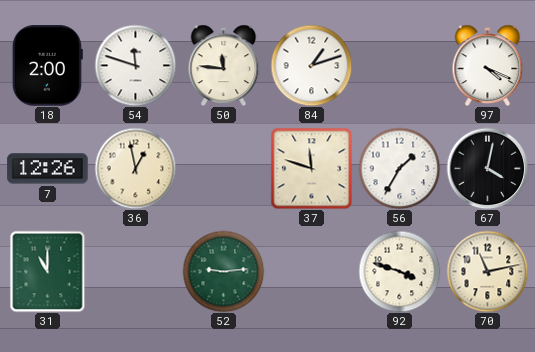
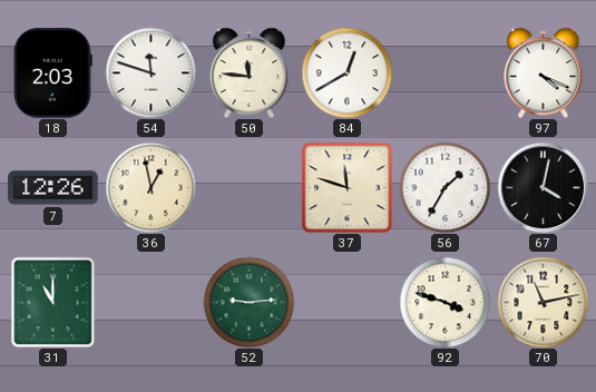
18: 2:00 -> 2:03 (52, 73)
84: 1:12 -> 12:40 (346, 72)
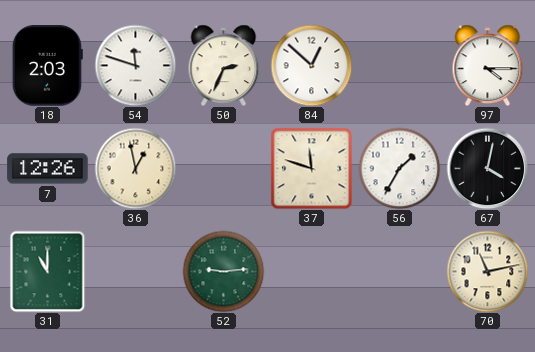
50: 11:46 -> 2:34 (224, 65)
84: 12:40 -> 12:52 (311, 65)
97: 4:19 -> 4:15 (488, 65)
92: 3:48 -> none (444, 302)
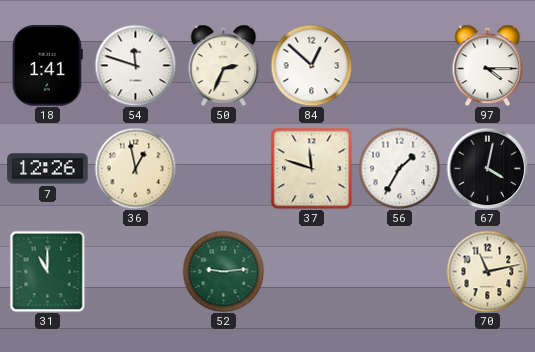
18: 2:03 -> 1:41 (47, 66)
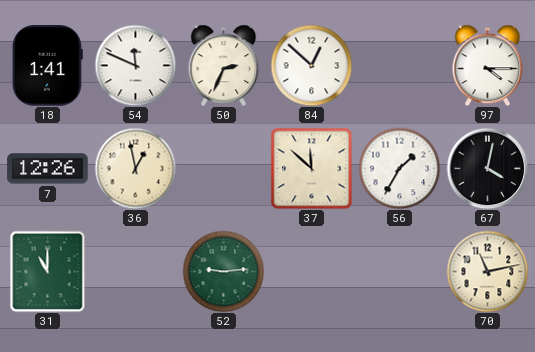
54: 11:48 -> 11:49 (135, 65)
37: 11:48 -> 11:52 (311, 168)
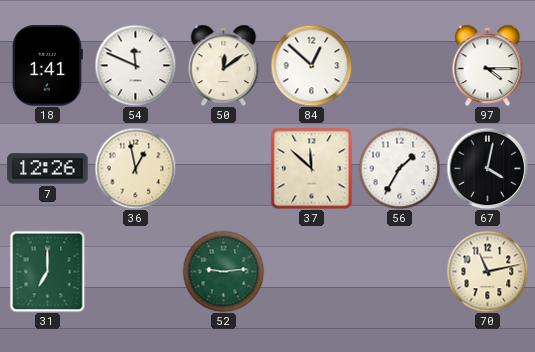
50: 2:34 -> 12:09 (224, 65)
31: 11:00 -> 7:00 (48, 271)
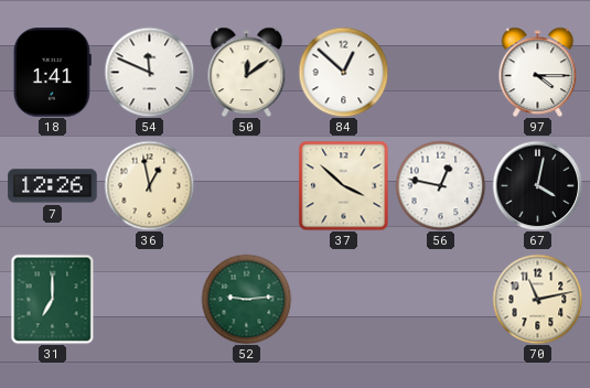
37: 11:52 -> 3:52 (343, 185)
56: 1:35 -> 12:47 (440, 185)
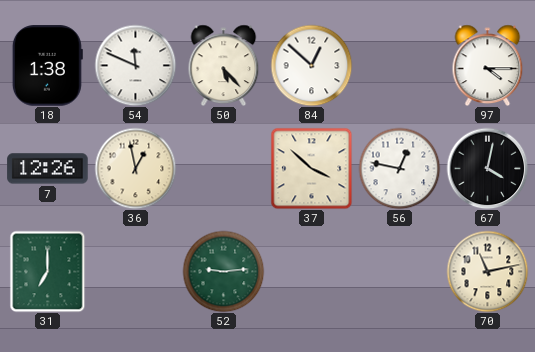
18: 1:41 -> 1:38 (47, 66)
50: 12:09 -> 5:23 (224, 65)
